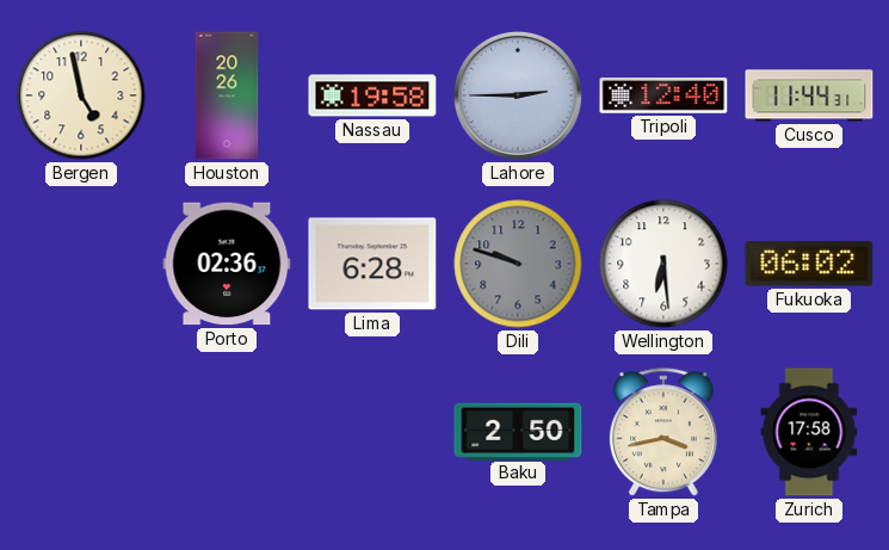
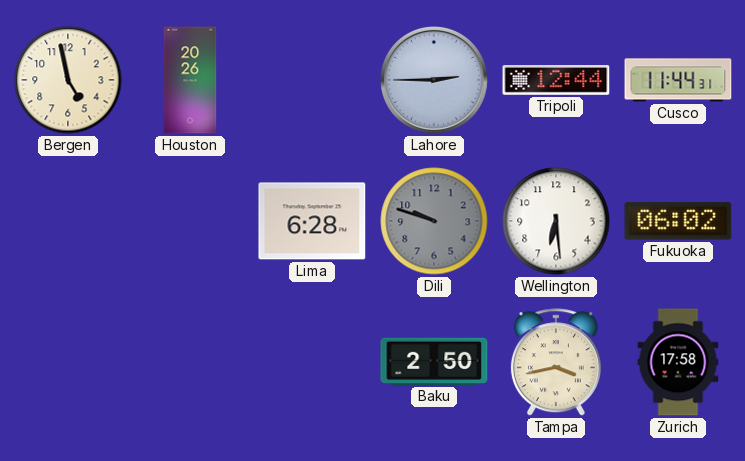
Nassau: 19:58 -> none (372, 95)
Tripoli: 12:40 -> 12:44 (556, 81)
Porto: 02:36 -> none (227, 264)
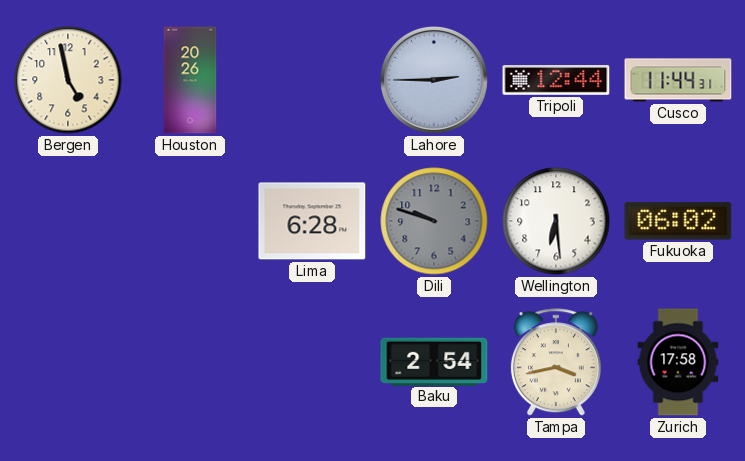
Baku: 2:50 -> 2:54 (434, 361)
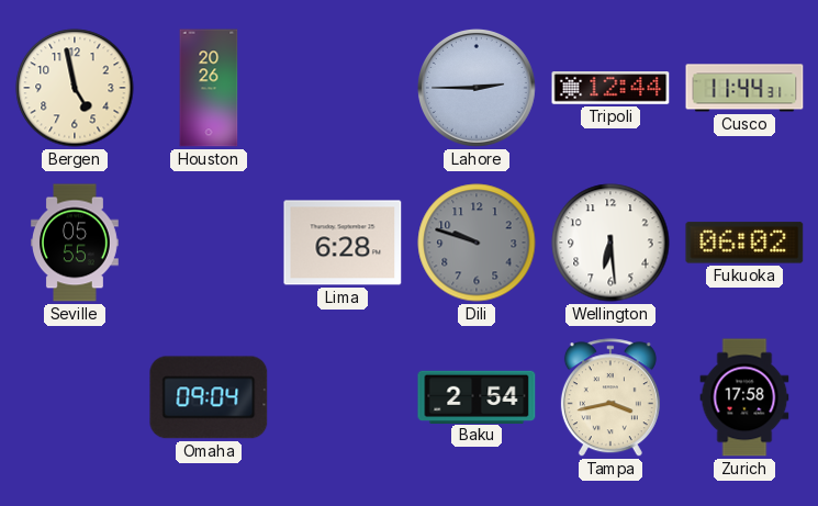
Seville: none -> 05:55 (76, 243)
Omaha: none -> 09:04 (209, 397)
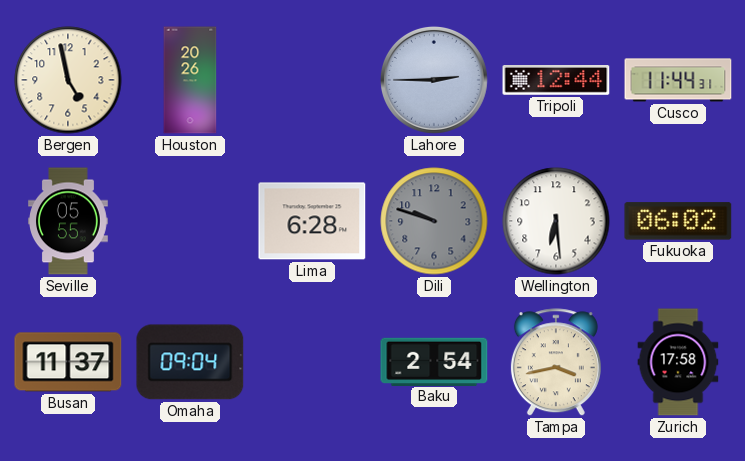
Busan: none -> 11:37 (68, 362)
